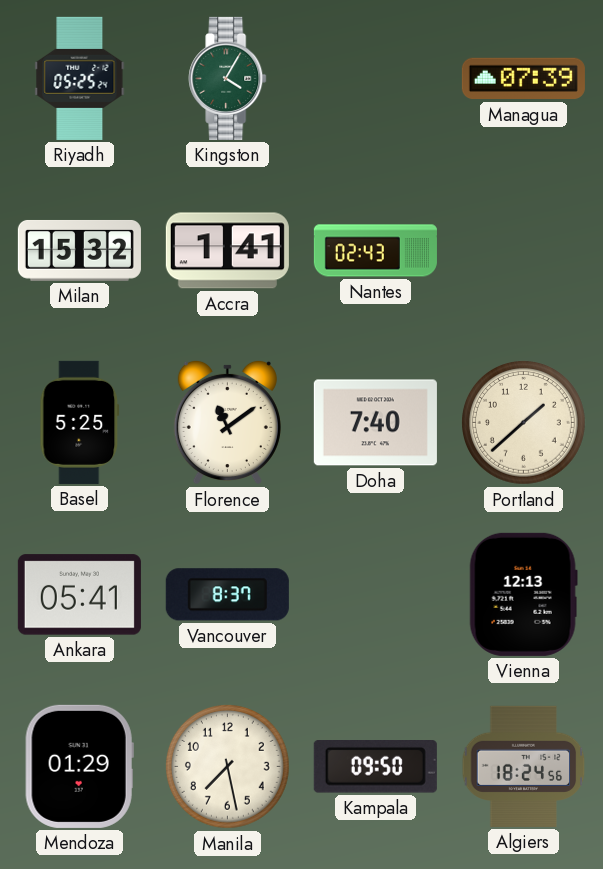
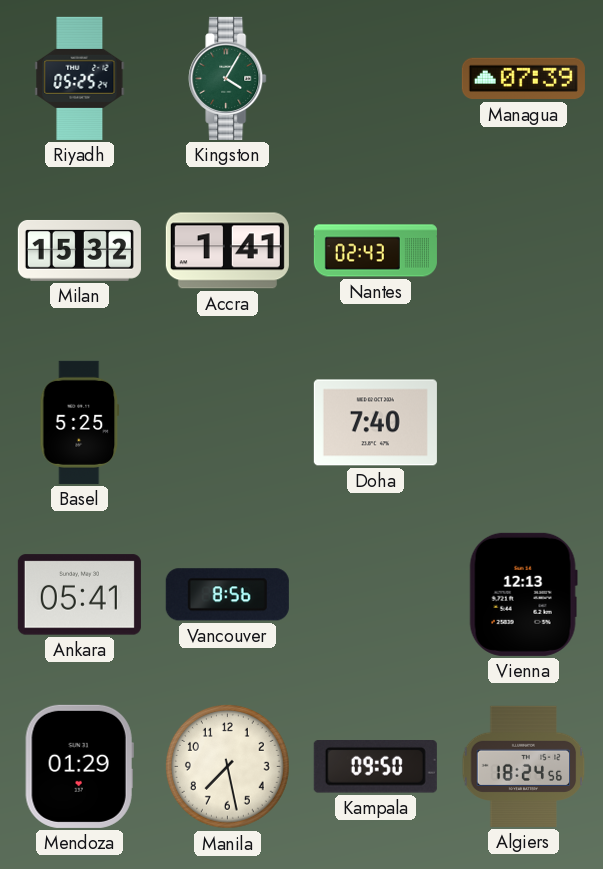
Florence: 11:09 -> none (227, 422)
Portland: 1:38 -> none (524, 423)
Vancouver: 8:37 -> 8:56 (227, 595)
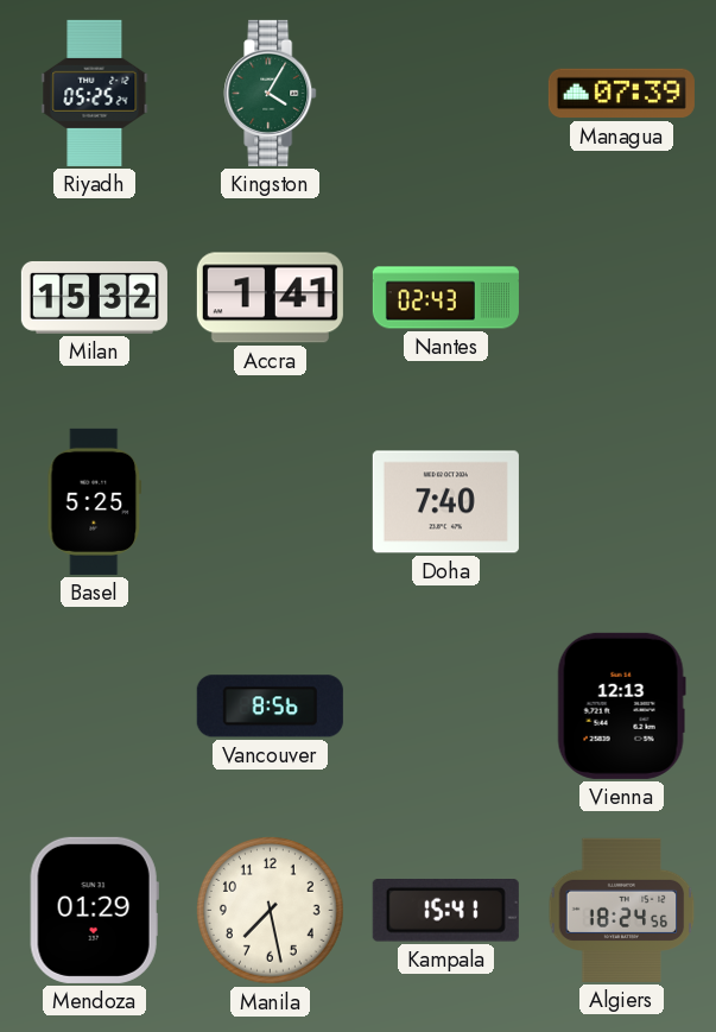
Ankara: 05:41 -> none (79, 595)
Kampala: 09:50 -> 15:41 (445, 911)
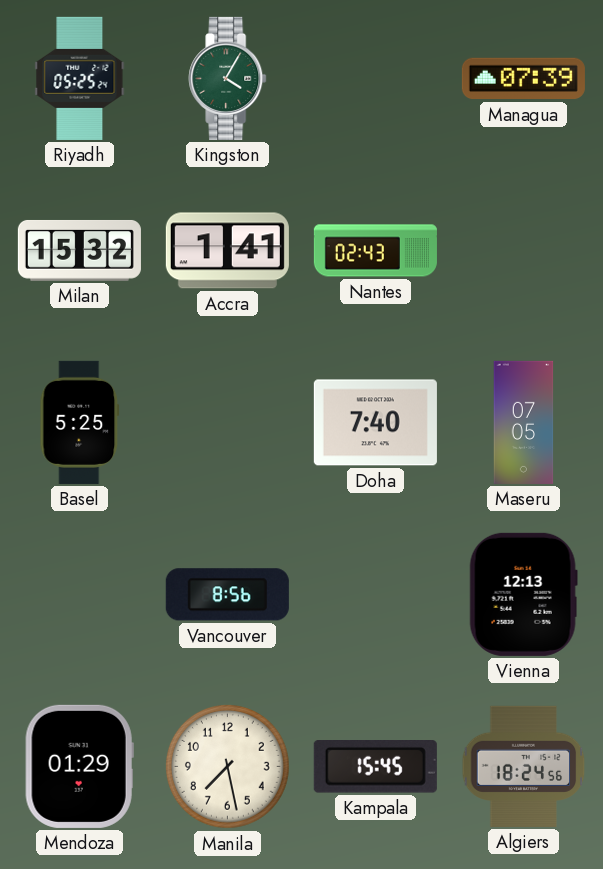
Maseru: none -> 07:05 (524, 422)
Kampala: 15:41 -> 15:45 (375, 767)
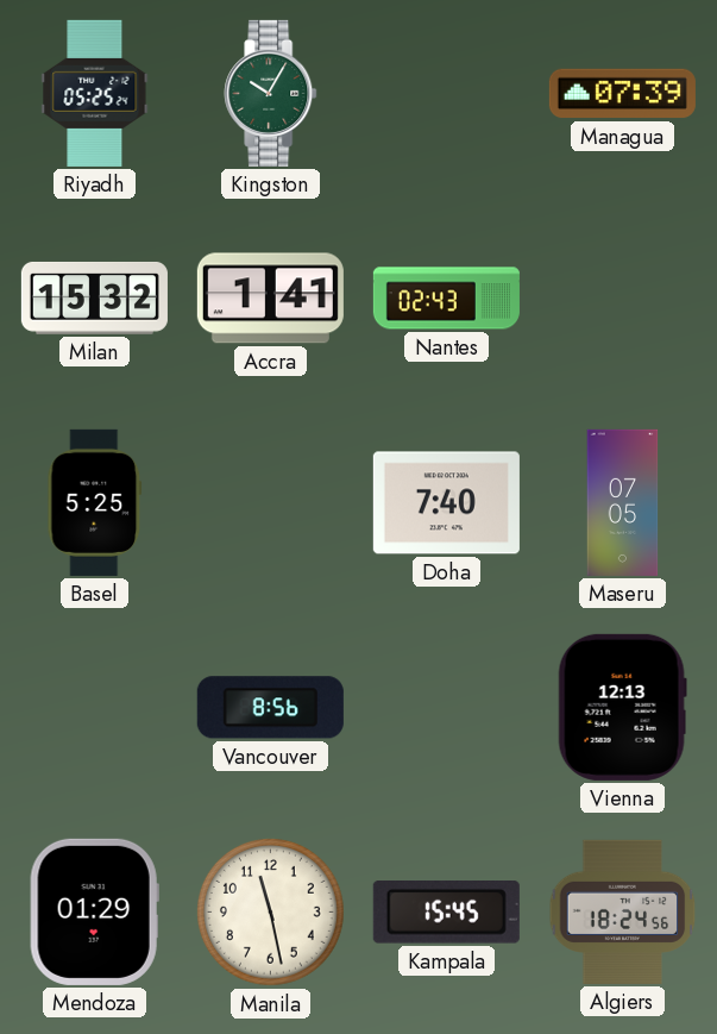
Kingston: 4:05 -> 10:05 (271, 93)
Manila: 7:28 -> 11:28 (271, 913)
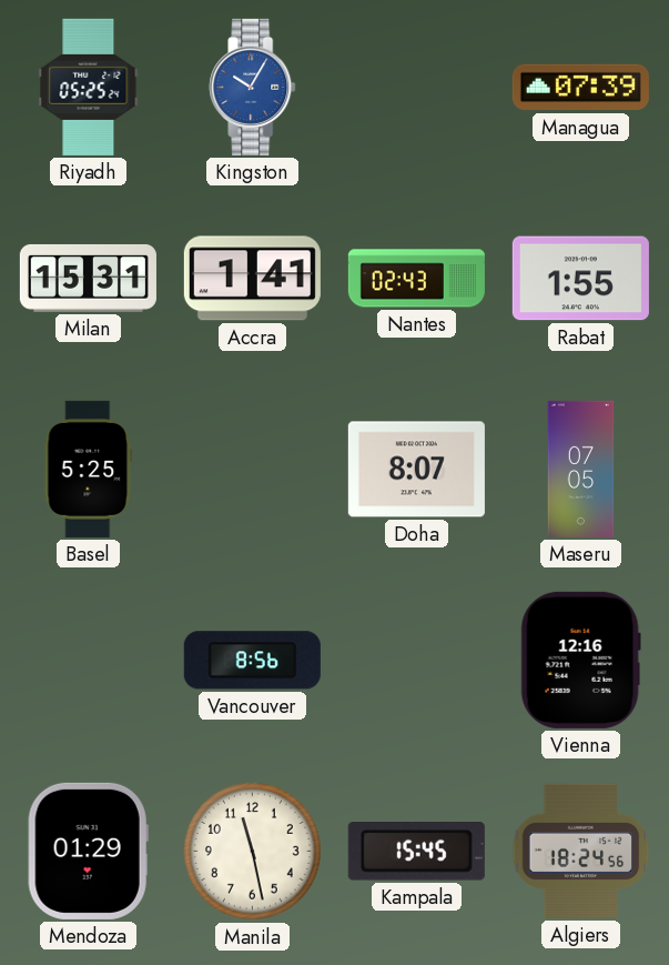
Kingston dial: green -> blue (253, 87)
Milan: 15:32 -> 15:31 (88, 278)
Rabat: none -> 1:55 (580, 279)
Doha: 7:40 -> 8:07 (416, 470)
Vienna: 12:13 -> 12:16 (580, 660)
